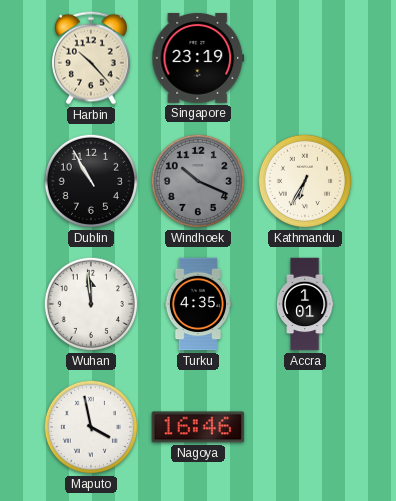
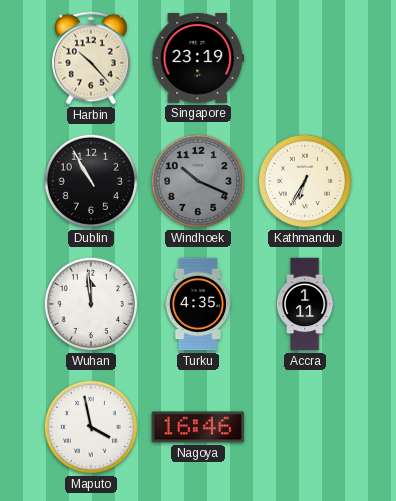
Accra: 1:01 -> 1:11 (305, 304)
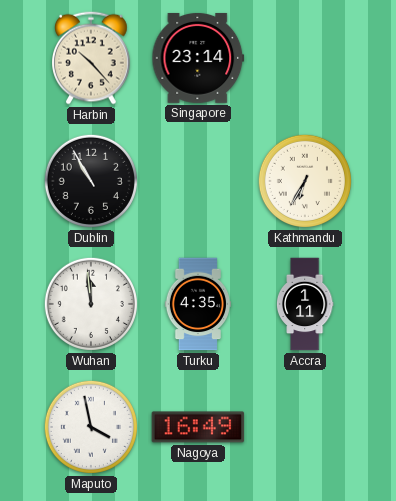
Singapore: 23:19 -> 23:14 (198, 58)
Windhoek: 10:19 -> none (198, 181)
Nagoya: 16:46 -> 16:49 (198, 427)
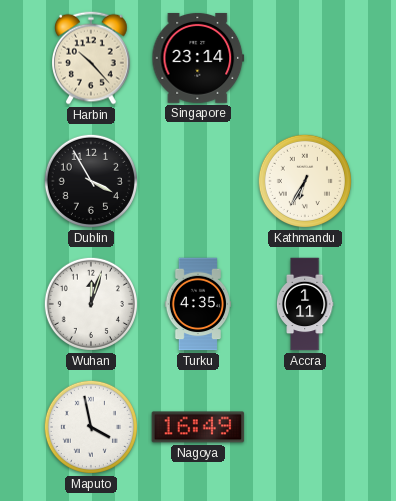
Dublin: 10:55 -> 3:55 (91, 181)
Wuhan: 11:59 -> 12:03 (91, 304)
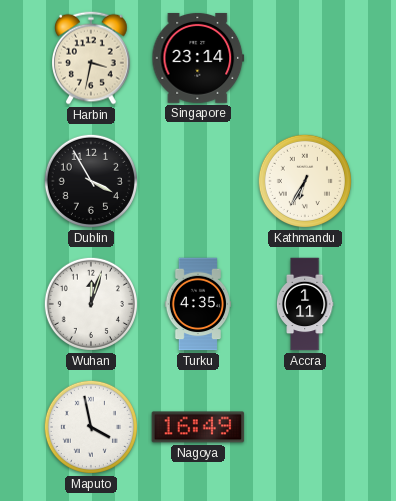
Harbin: 10:23 -> 3:32 (92, 58)
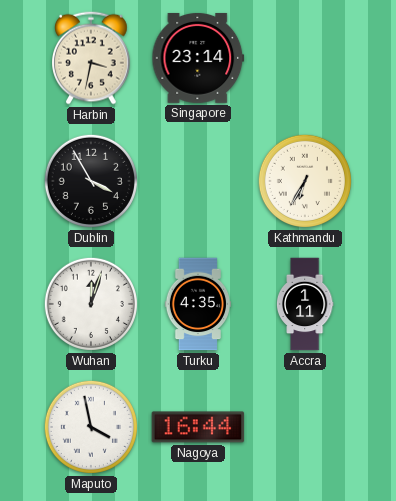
Nagoya: 16:49 -> 16:44 (198, 427)
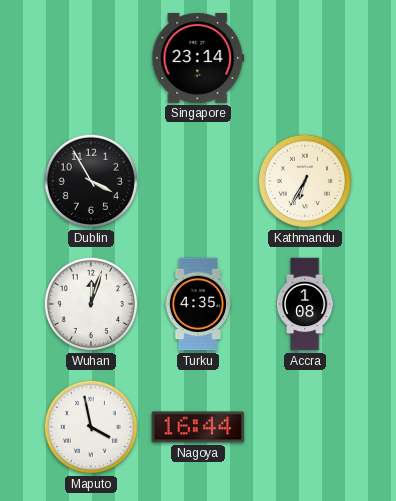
Harbin: 3:32 -> none (92, 58)
Accra: 1:11 -> 1:08 (305, 304)
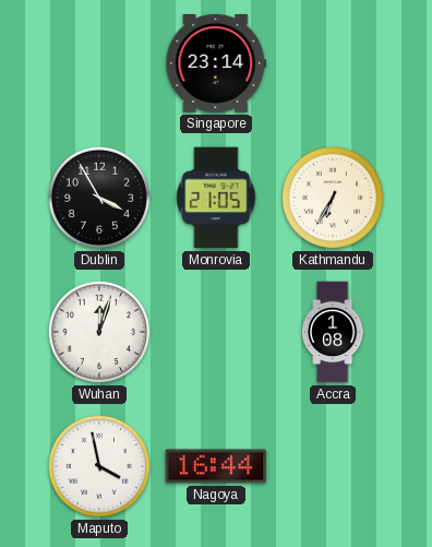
Monrovia: none -> 21:05 (216, 198)
Turku: 4:35 -> none (197, 304)
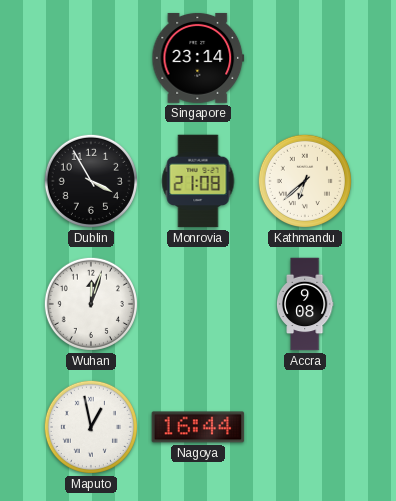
Monrovia: 21:05 -> 21:08 (198, 181)
Kathmandu: 6:35 -> 6:38 (305, 181)
Accra: 1:08 -> 9:08 (305, 304)
Maputo: 3:58 -> 12:58 (91, 427)
